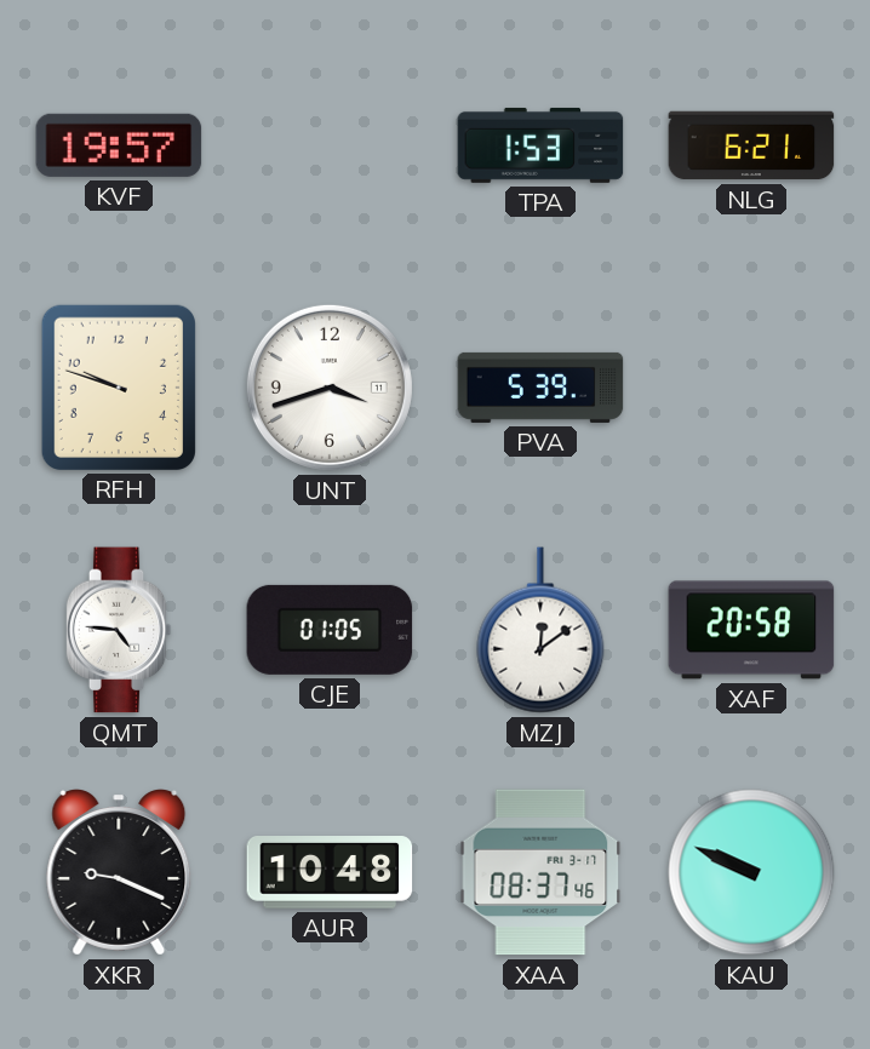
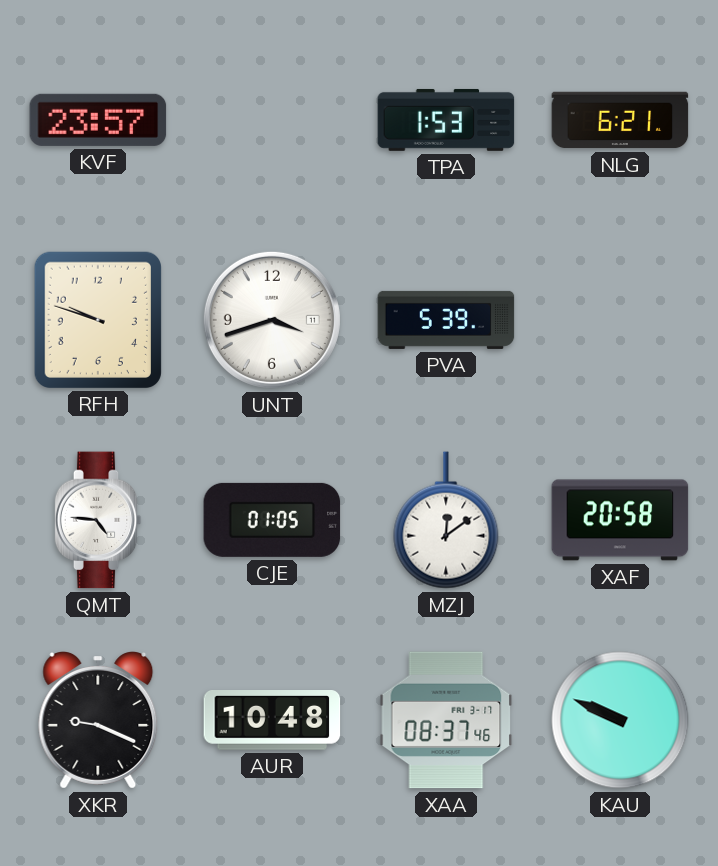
KVF: 19:57 -> 23:57 (98, 120)
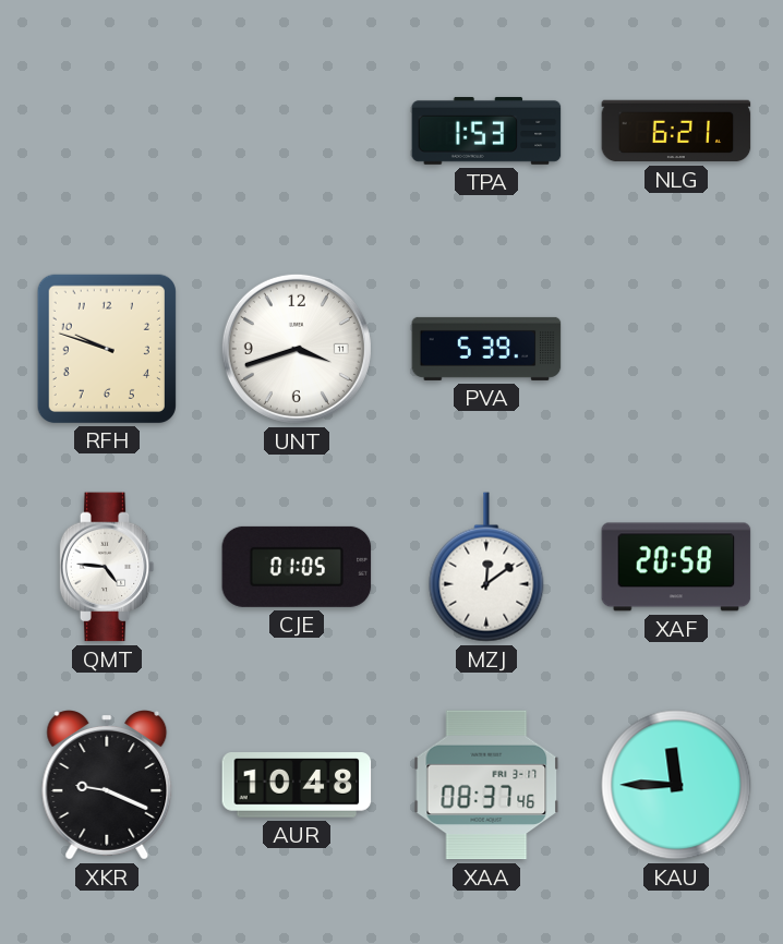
KVF: 23:57 -> none (98, 120)
KAU: 9:49 -> 11:45 (676, 785)
